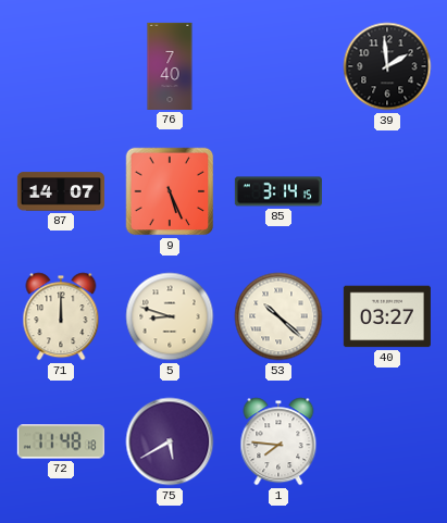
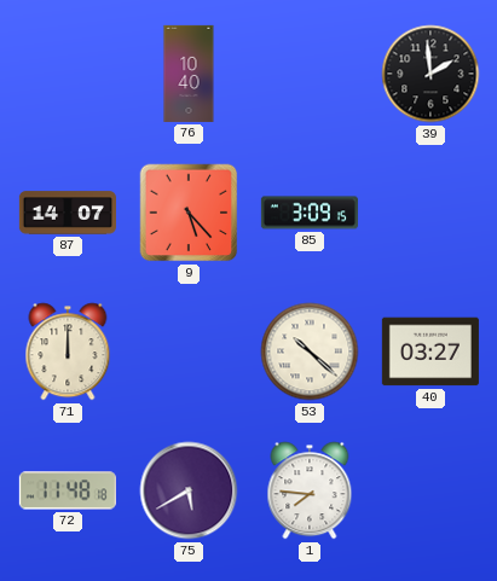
76: 7:40 -> 10:40 (189, 74)
9: 5:26 -> 5:23 (189, 213)
85: 3:14 -> 3:09 (310, 213)
5: 8:48 -> none (170, 316)
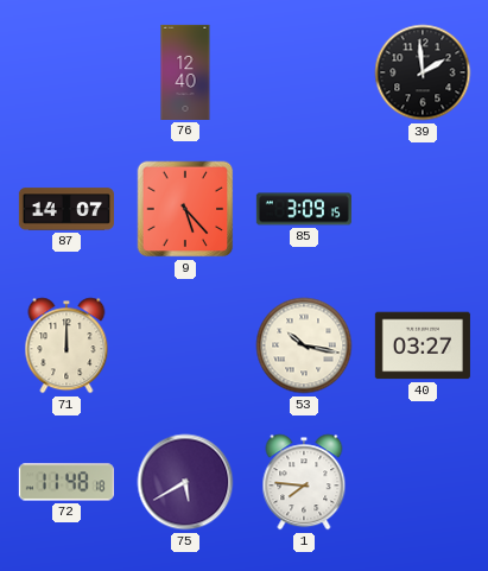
76: 10:40 -> 12:40 (185, 72)
53: 10:22 -> 10:17 (304, 345)
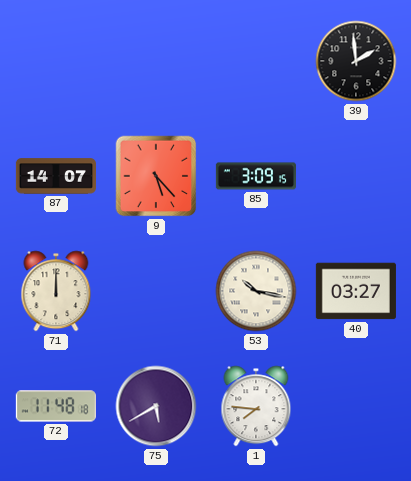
76: 12:40 -> none (185, 72)
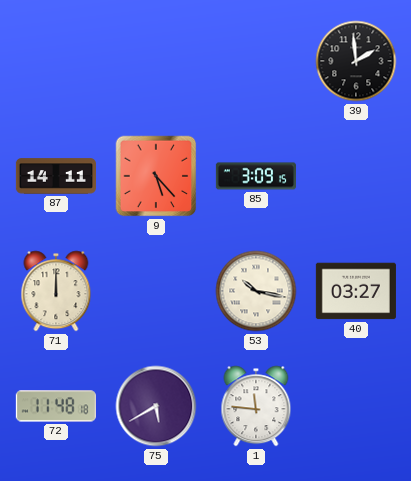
87: 14:07 -> 14:11 (56, 176)
1: 7:46 -> 11:46 (256, 406)
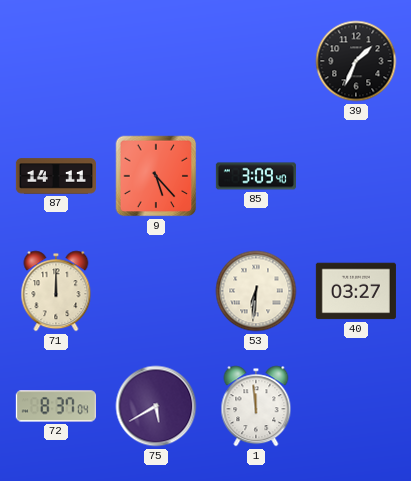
39: 1:59 -> 1:34 (356, 61)
85: 3:09:15 -> 3:09:40 (256, 176)
53: 10:17 -> 6:31 (256, 291)
72: 11:48 -> 8:37 (56, 406)
1: 11:46 -> 11:59 (256, 406)
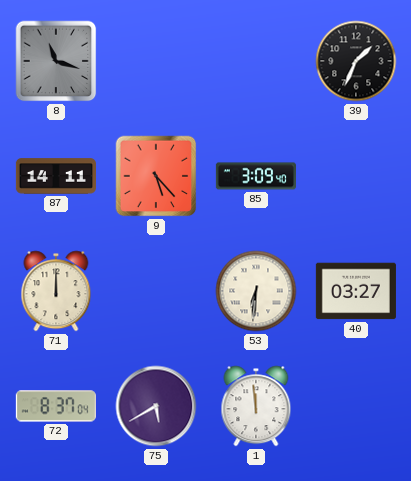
8: none -> 11:18 (56, 61)
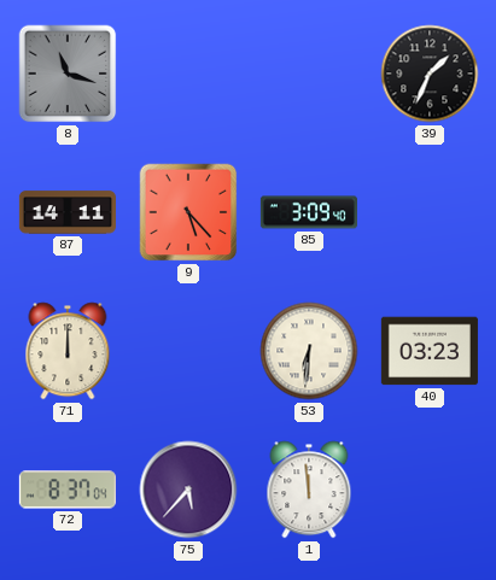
40: 03:27 -> 03:23 (430, 351)
75: 5:40 -> 5:37 (188, 490)
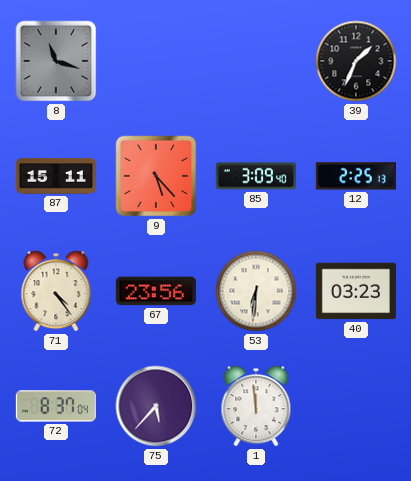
87: 14:11 -> 15:11 (56, 176)
12: none -> 2:25 (356, 176)
71: 12:00 -> 4:24 (56, 291)
67: none -> 23:56 (156, 291)
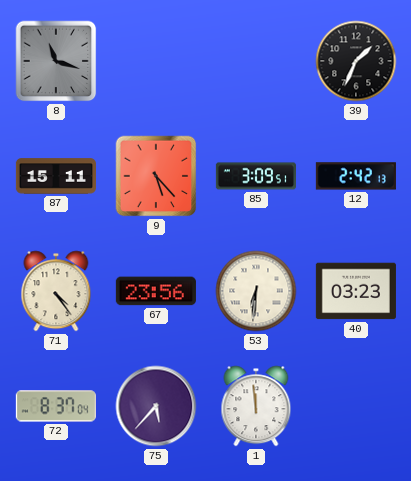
85: 3:09:40 -> 3:09:51 (256, 176)
12: 2:25 -> 2:42 (356, 176)
